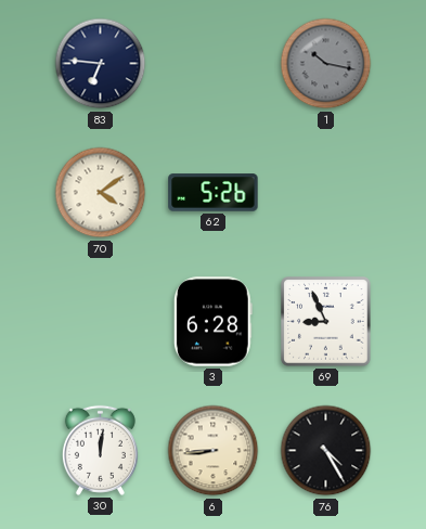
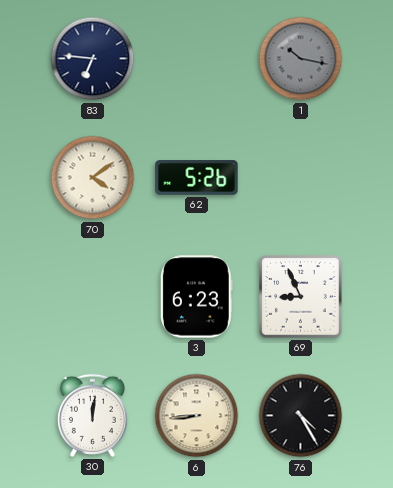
3: 6:28 -> 6:23 (196, 297)
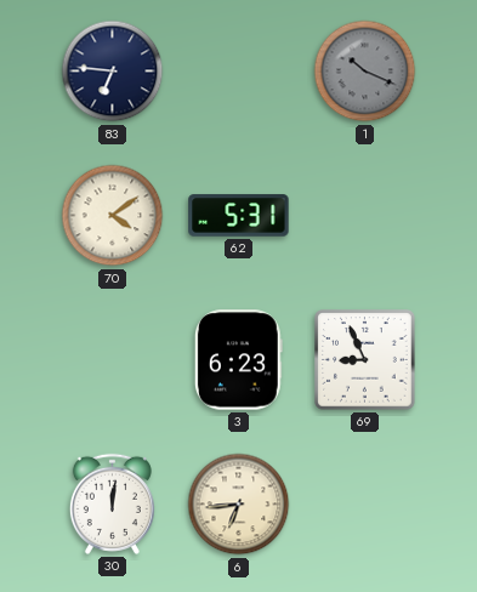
1: 10:17 -> 10:19 (365, 72)
62: 5:26 -> 5:31 (239, 216)
6: 8:44 -> 6:44 (239, 505)
76: 4:25 -> none (301, 416)
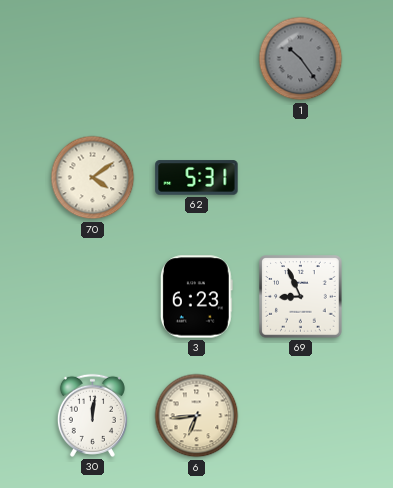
83: 6:46 -> none (113, 72)
1: 10:19 -> 10:24 (301, 59)
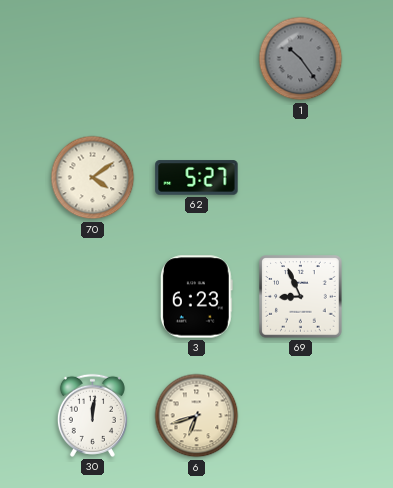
62: 5:31 -> 5:27 (197, 178)
6: 6:44 -> 6:42 (197, 416)
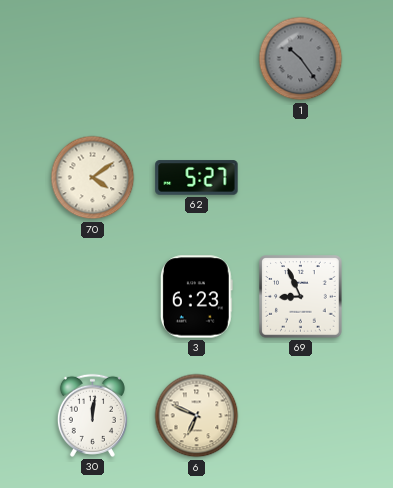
6: 6:42 -> 6:49 (197, 416)
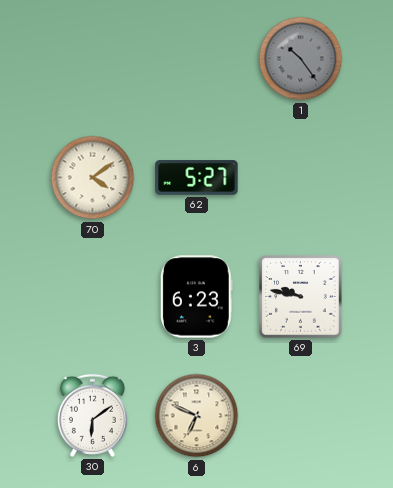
69: 8:56 -> 9:47 (301, 297)
30: 12:01 -> 6:09 (92, 415)
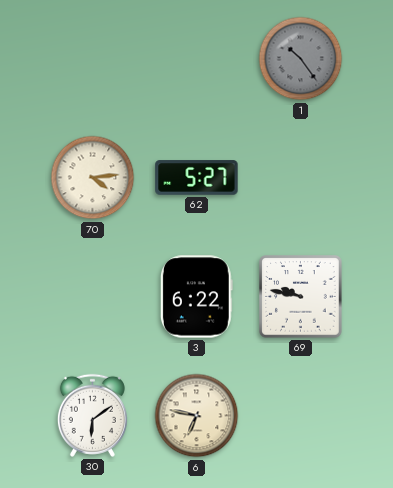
70: 4:09 -> 4:14 (93, 178)
3: 6:23 -> 6:22 (196, 297)
6: 6:49 -> 6:47 (197, 416)
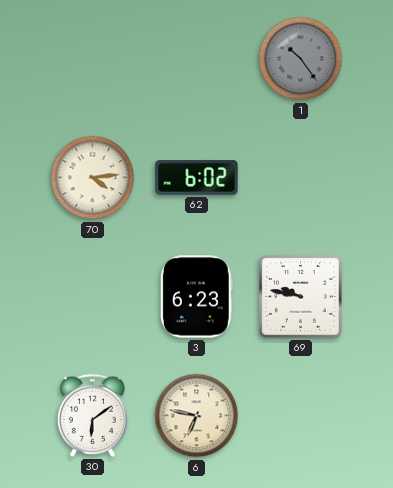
62: 5:27 -> 6:02 (197, 178)
3: 6:22 -> 6:23 (196, 297)
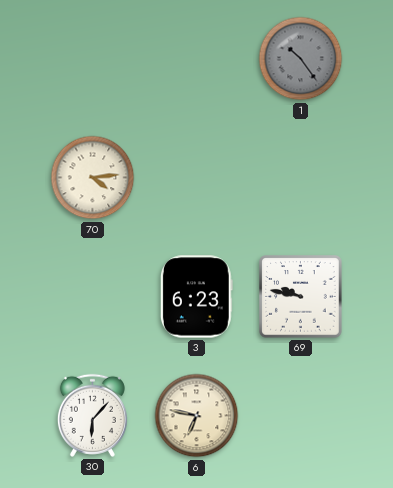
62: 6:02 -> none (197, 178)
30: 6:09 -> 6:07 (92, 415)
